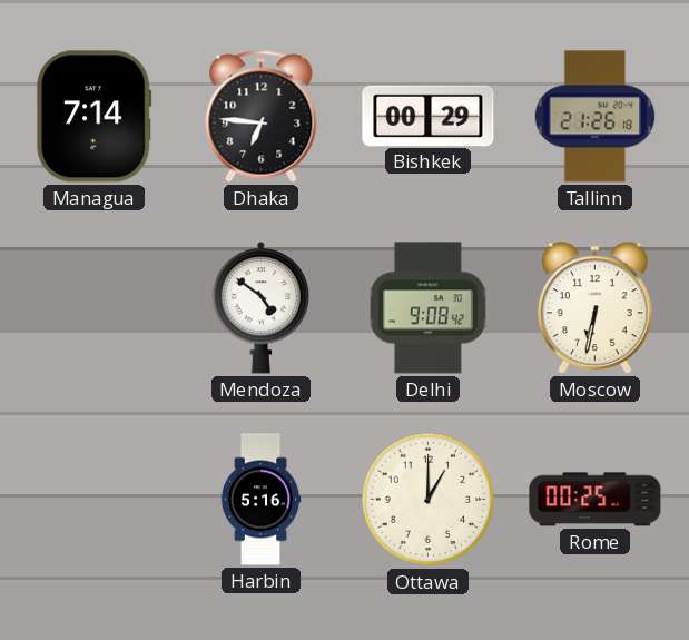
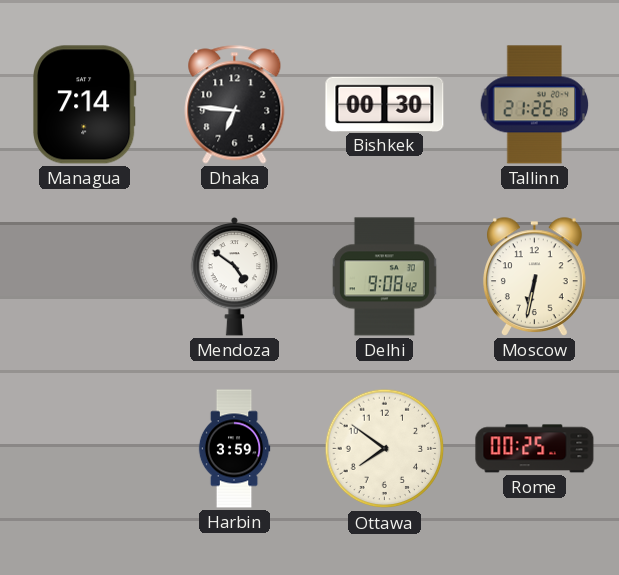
Bishkek: 00:29 -> 00:30 (385, 104)
Harbin: 5:16 -> 3:59 (234, 449)
Ottawa: 1:00 -> 7:51 (385, 449)
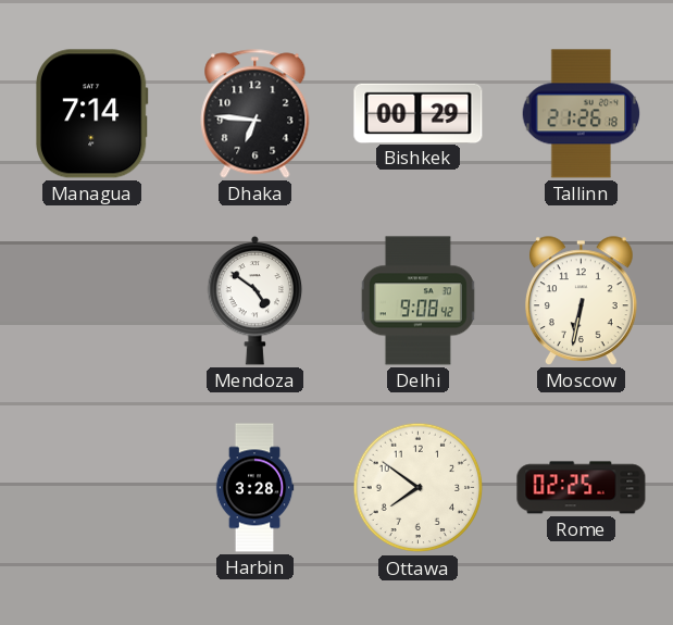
Bishkek: 00:30 -> 00:29 (419, 113)
Harbin: 3:59 -> 3:28 (254, 488)
Rome: 00:25 -> 02:25 (582, 488)
